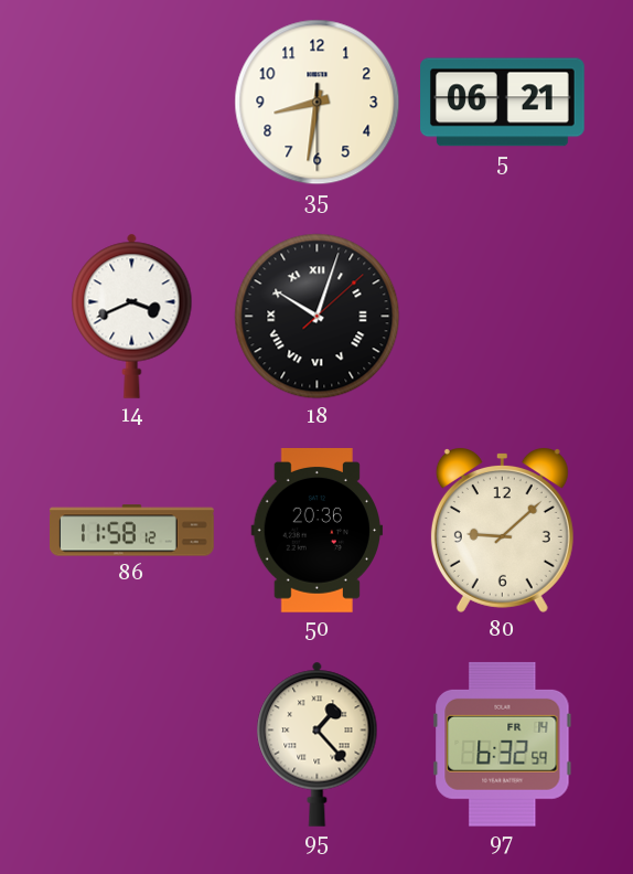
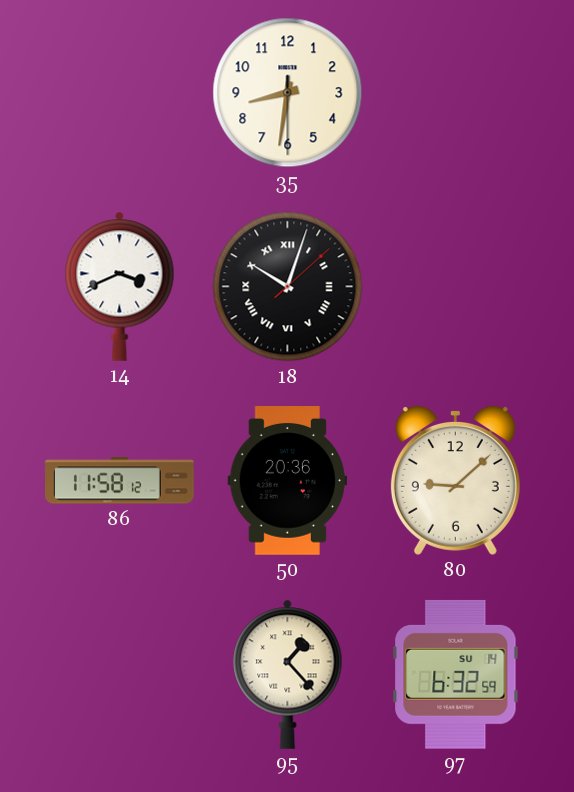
5: 06:21 -> none (503, 103)
97 date: FR 14 -> SU 14 (456, 674)
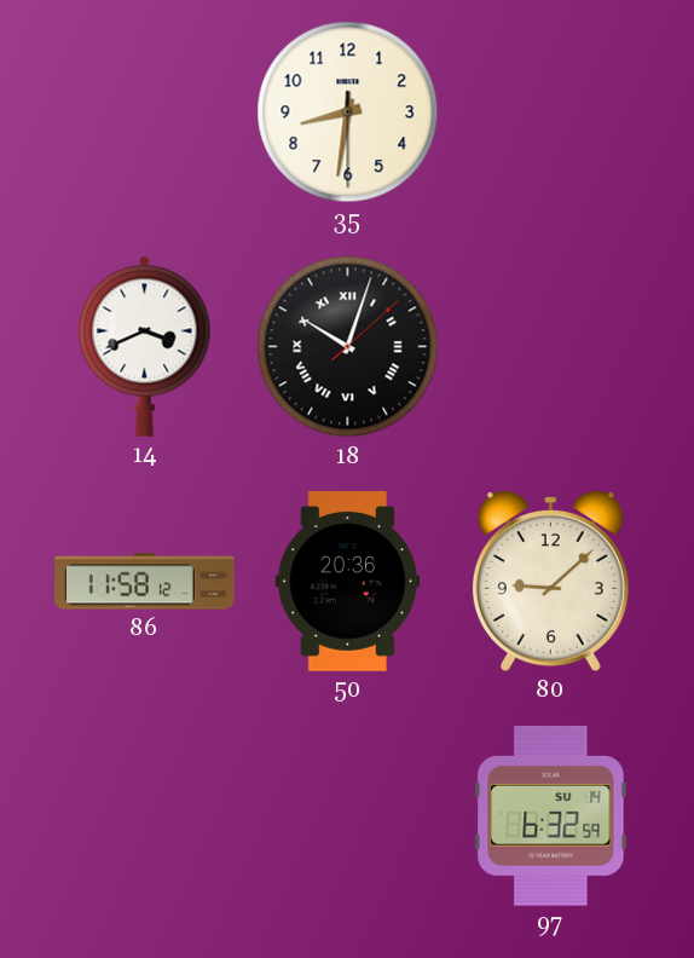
95: 1:23 -> none (288, 674)
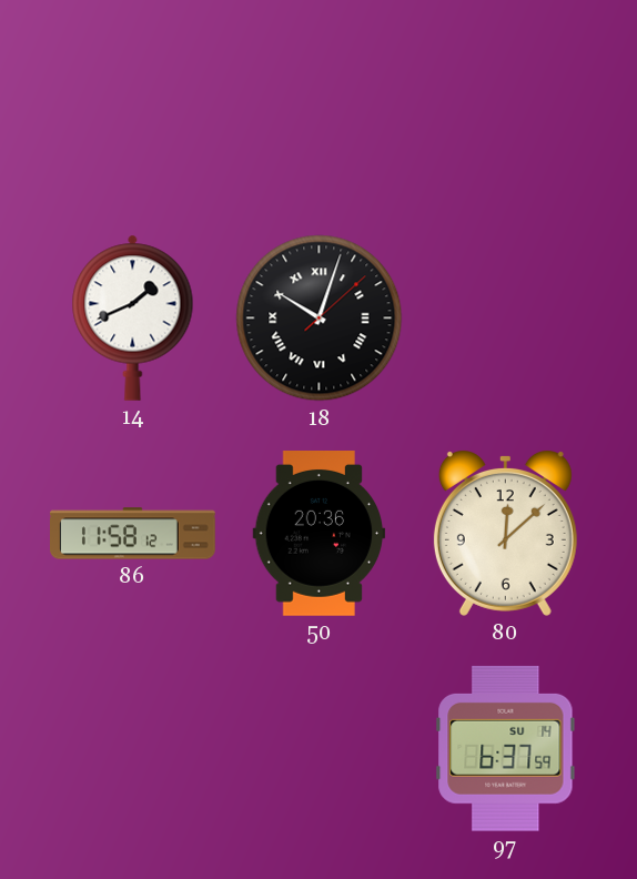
35: 8:31 -> none (348, 112)
14: 3:41 -> 1:41 (133, 317)
80: 9:08 -> 12:08 (505, 534)
97: 6:32 -> 6:37 (506, 748)
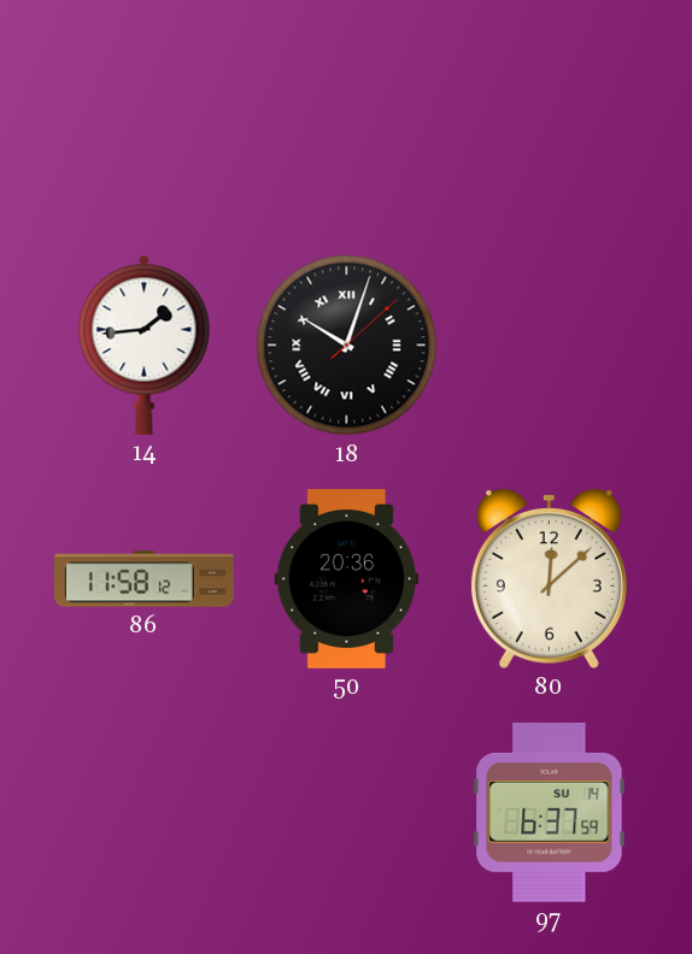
14: 1:41 -> 1:44 (145, 344)
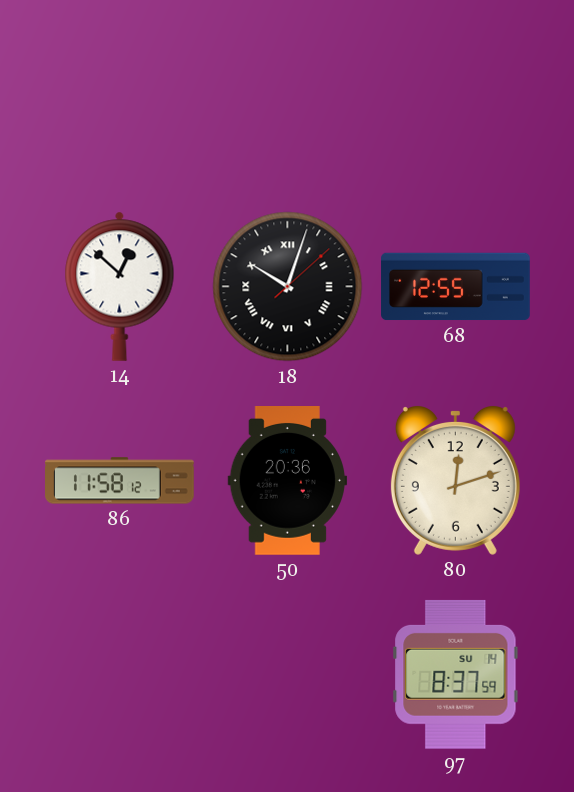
14: 1:44 -> 12:52 (120, 286)
68: none -> 12:55 (456, 287)
80: 12:08 -> 12:12 (455, 481)
97: 6:37 -> 8:37 (456, 674)
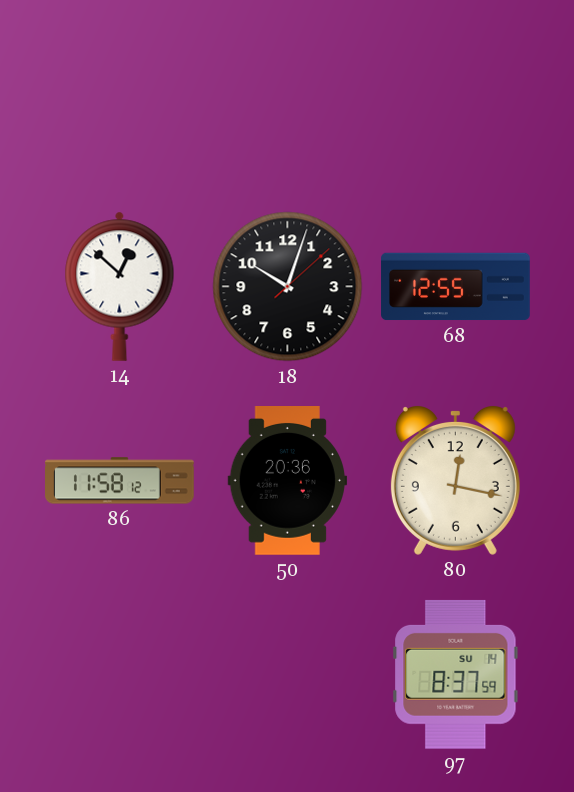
18 numerals: Roman -> Arabic (288, 287)
80: 12:12 -> 12:17 (455, 481)
